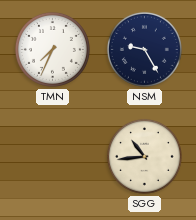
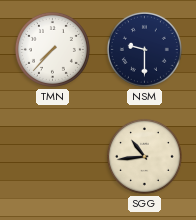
TMN: 7:34 -> 7:37 (52, 49)
NSM: 9:25 -> 9:30 (144, 49)
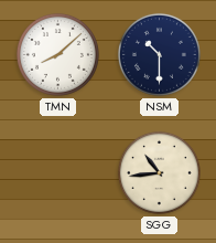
TMN: 7:37 -> 8:08 (57, 54)
NSM: 9:30 -> 10:30 (159, 54)
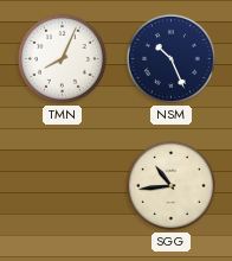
TMN: 8:08 -> 8:04 (62, 58)
NSM: 10:30 -> 10:26 (170, 58)
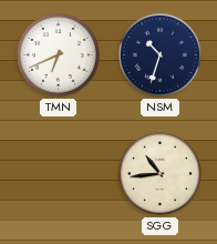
TMN: 8:04 -> 6:41 (58, 54)
NSM: 10:26 -> 10:33 (159, 54)
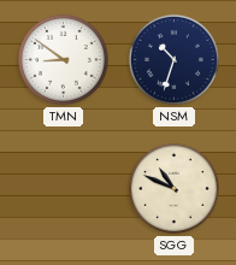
TMN: 6:41 -> 8:51 (63, 59)
SGG: 10:44 -> 10:49 (173, 188)
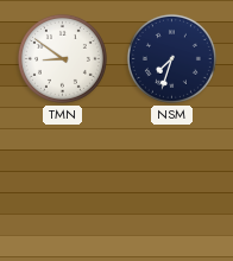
NSM: 10:33 -> 7:33 (171, 58)
SGG: 10:49 -> none (173, 188)
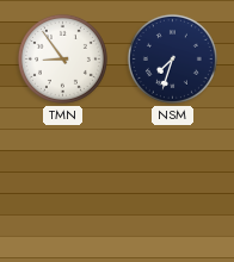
TMN: 8:51 -> 8:54 (62, 58)
